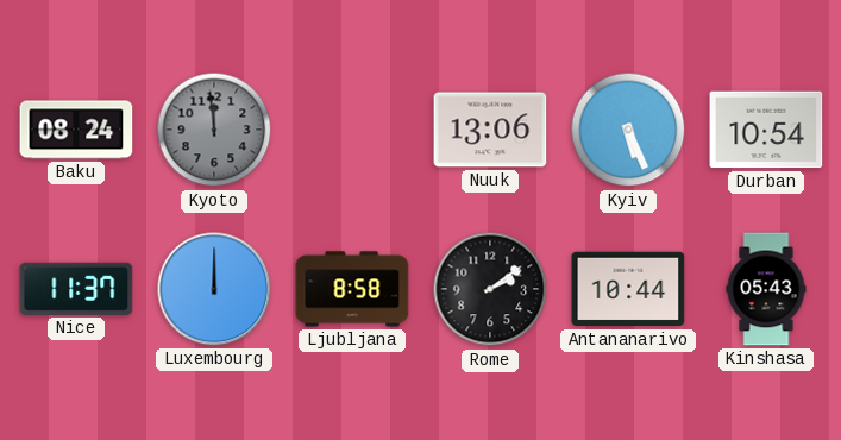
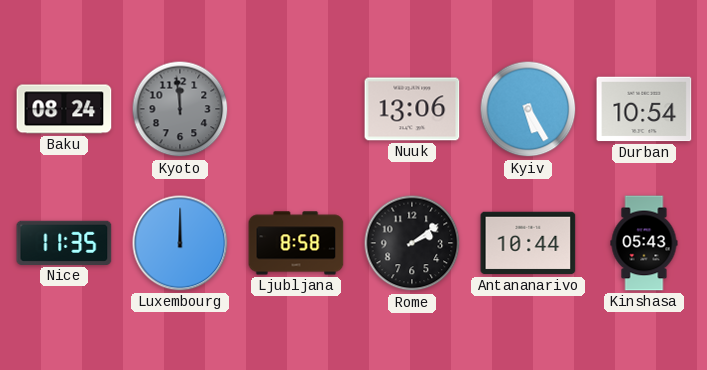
Kyiv: 5:26 -> 5:25 (528, 109)
Nice: 11:37 -> 11:35 (64, 243)
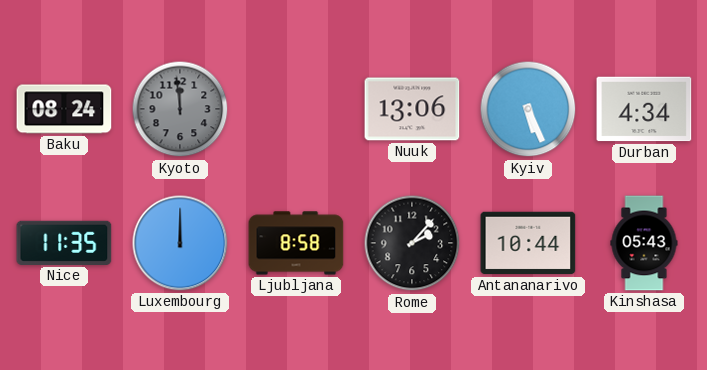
Kyiv: 5:25 -> 5:26 (528, 109)
Durban: 10:54 -> 4:34 (644, 109)
Rome: 2:09 -> 2:07 (412, 243)
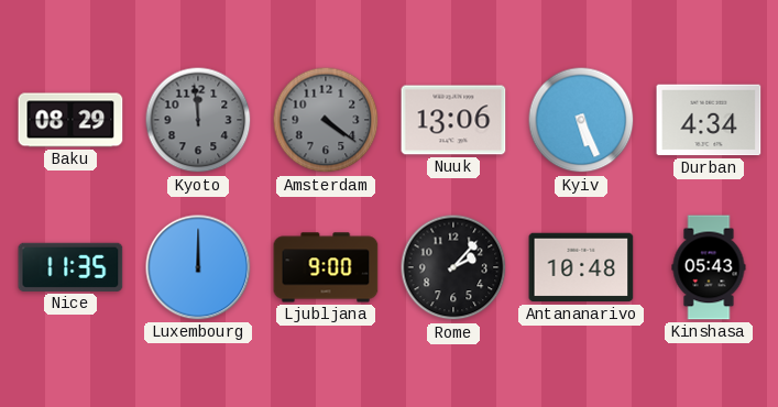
Baku: 08:24 -> 08:29 (70, 120)
Amsterdam: none -> 4:21 (326, 120)
Ljubljana: 8:58 -> 9:00 (326, 267)
Antananarivo: 10:44 -> 10:48 (581, 267)
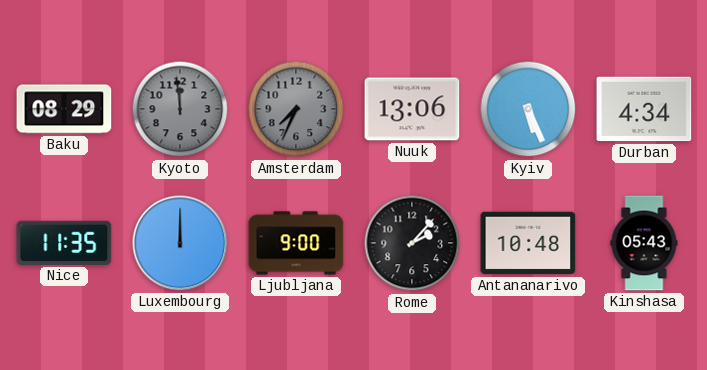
Amsterdam: 4:21 -> 7:34 (296, 109)
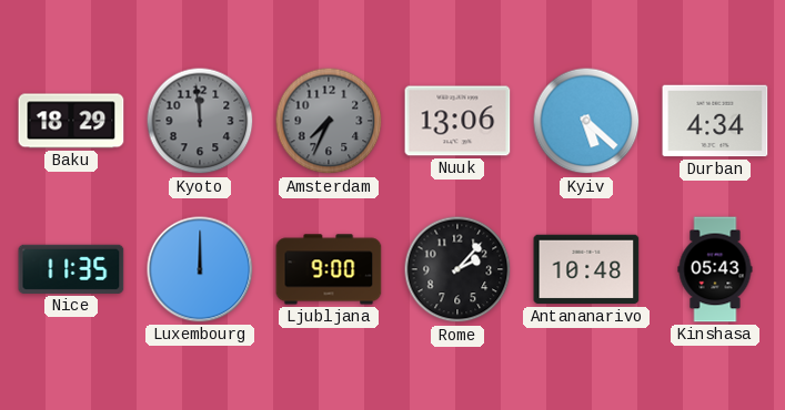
Baku: 08:29 -> 18:29 (71, 121)
Kyiv: 5:26 -> 5:22 (586, 121)
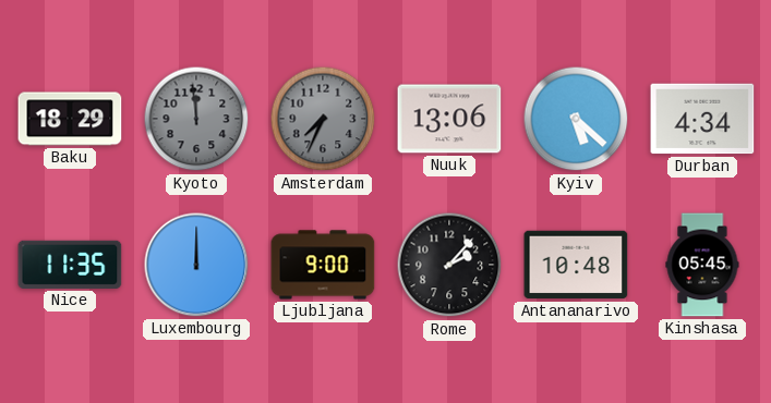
Kinshasa: 05:43 -> 05:45 (702, 265)
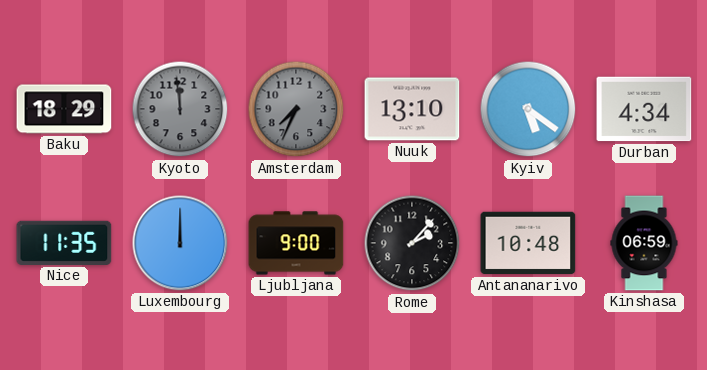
Nuuk: 13:06 -> 13:10 (412, 109)
Kyiv: 5:22 -> 5:21 (528, 109)
Kinshasa: 05:45 -> 06:59 (644, 243)
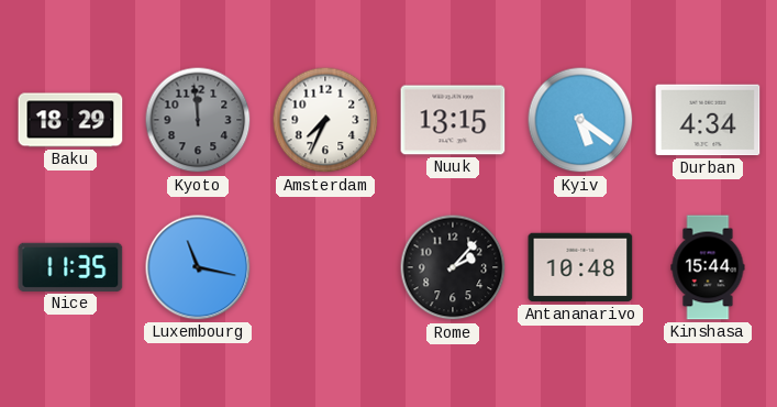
Amsterdam dial: grey -> white (325, 120)
Nuuk: 13:10 -> 13:15 (453, 120)
Luxembourg: 12:00 -> 11:17 (198, 267)
Ljubljana: 9:00 -> none (296, 243)
Kinshasa: 06:59 -> 15:44 (708, 267)
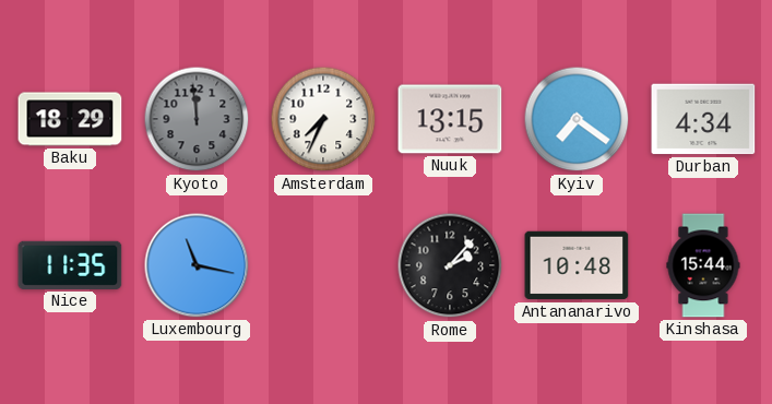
Kyiv: 5:21 -> 7:21 (577, 119)
